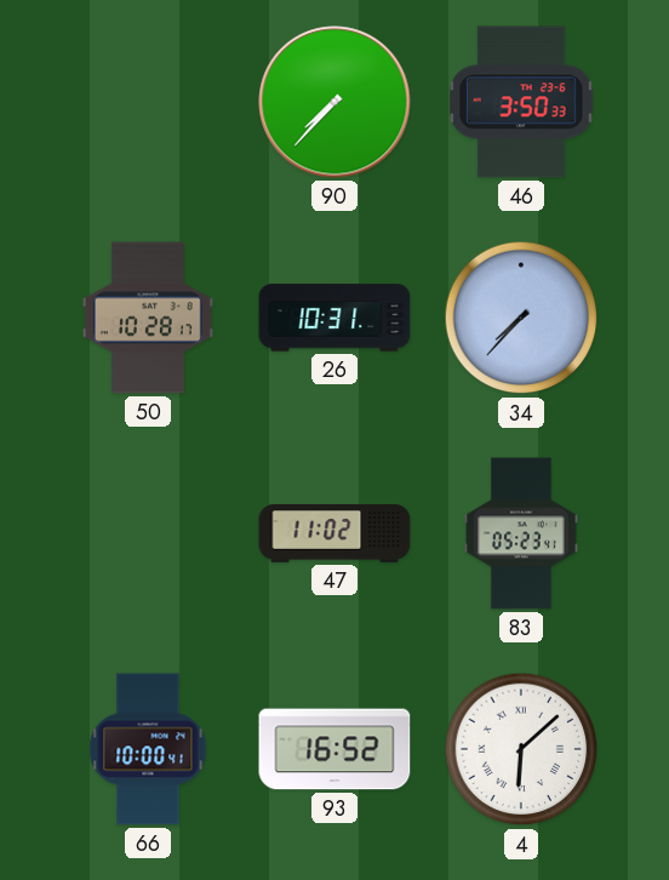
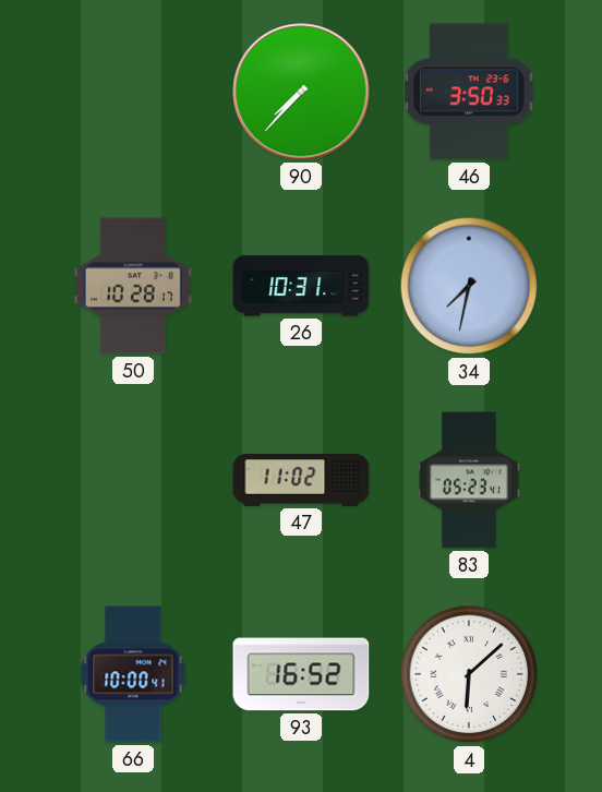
34: 7:37 -> 7:32 (469, 286)
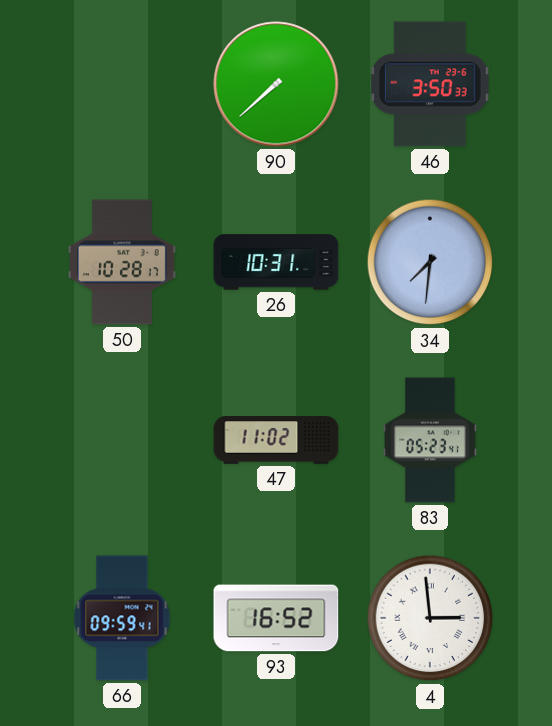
90: 7:37 -> 7:38 (276, 84)
34: 7:32 -> 7:31 (430, 262)
66: 10:00 -> 09:59 (122, 618)
4: 6:08 -> 2:59 (430, 618)
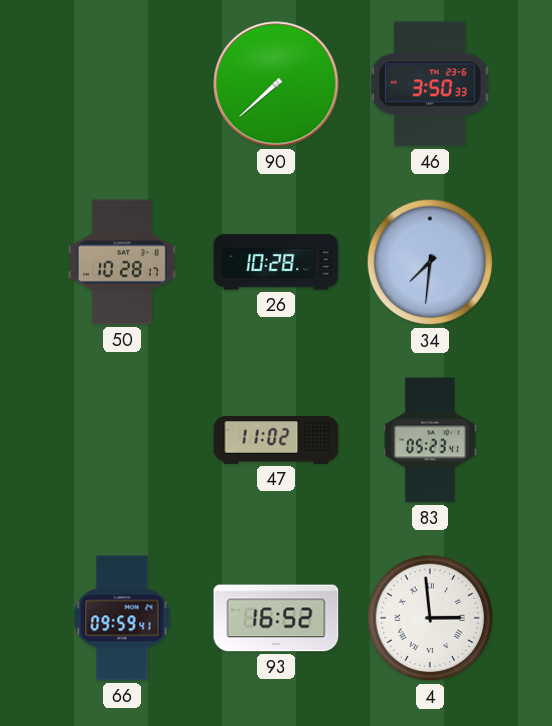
26: 10:31 -> 10:28 (276, 262)
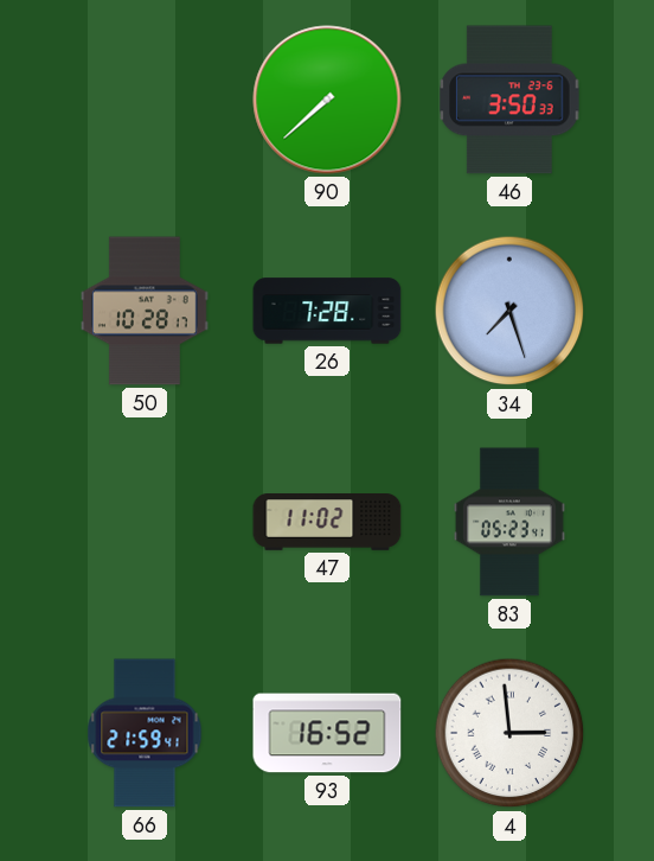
26: 10:28 -> 7:28 (327, 311)
34: 7:31 -> 7:27 (509, 311)
66: 09:59 -> 21:59 (145, 733)
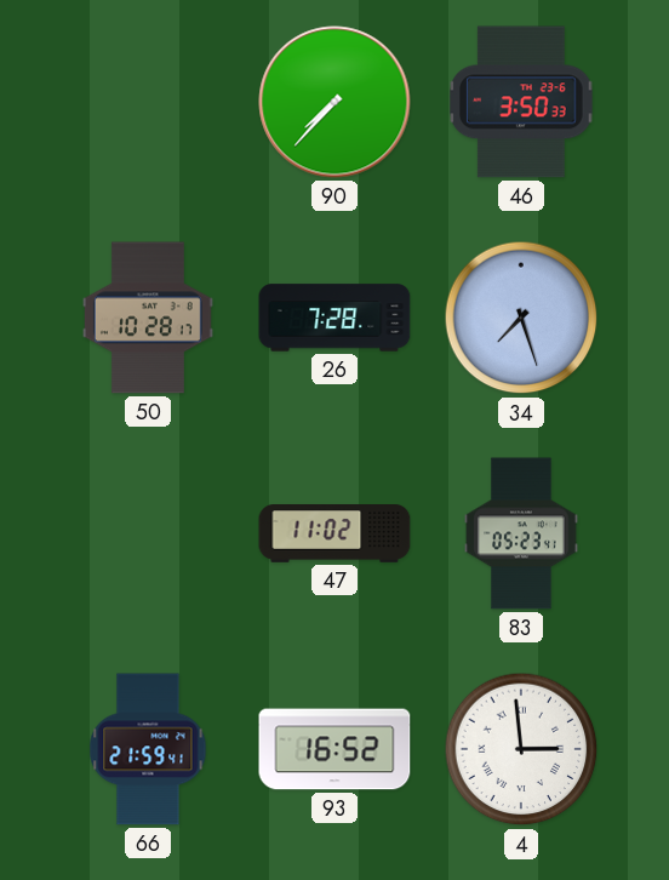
90: 7:38 -> 7:37 (334, 102)
